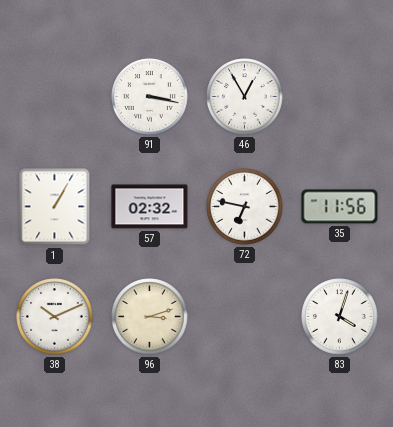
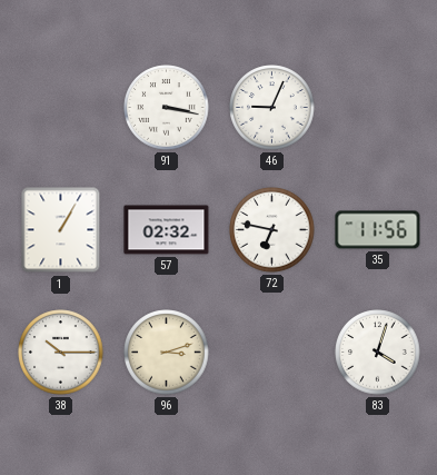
46: 12:55 -> 9:04 (272, 108)
38: 10:11 -> 10:15 (61, 353)
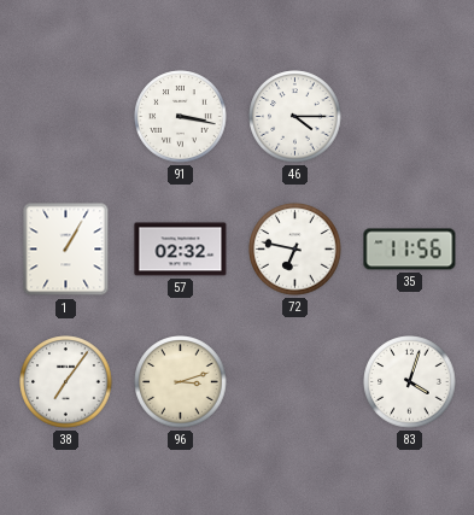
46: 9:04 -> 4:15 (295, 117)
38: 10:15 -> 7:06 (66, 382)
